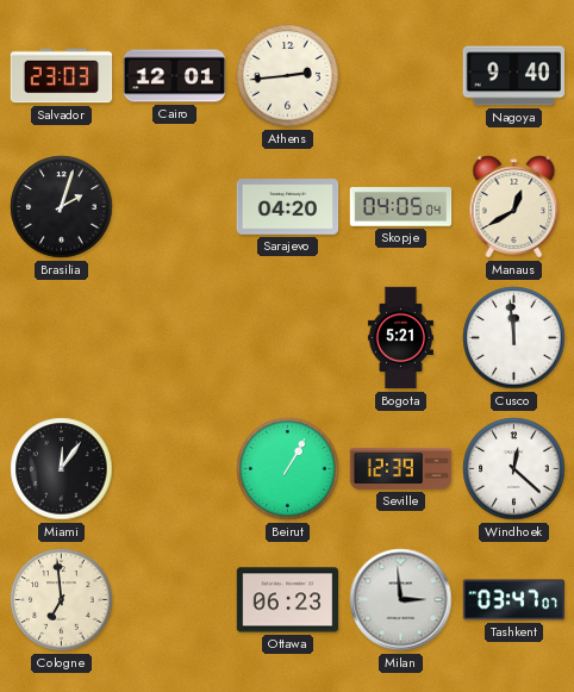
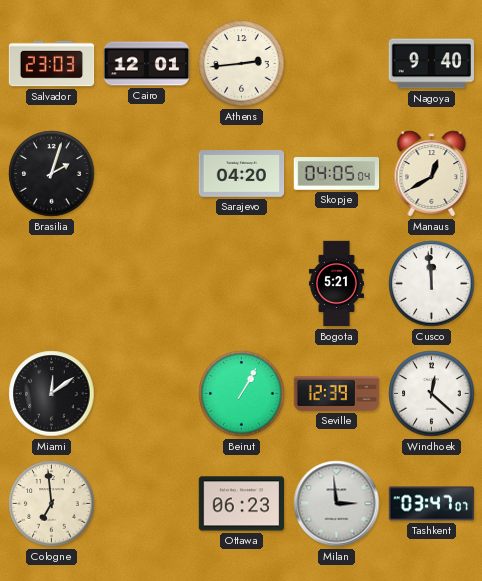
Miami: 12:06 -> 12:09 (52, 394)
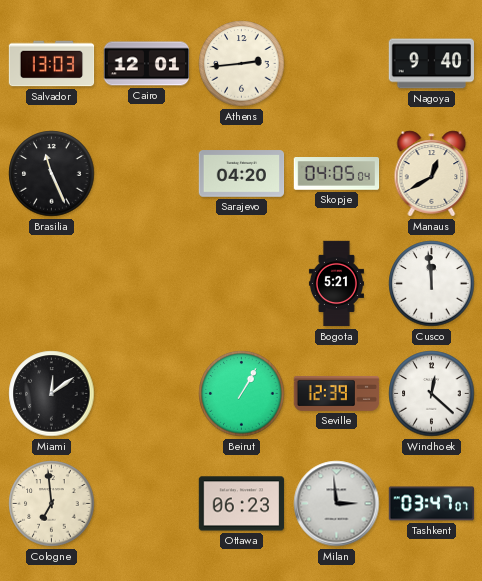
Salvador: 23:03 -> 13:03 (52, 64)
Brasilia: 2:03 -> 11:26 (52, 174)
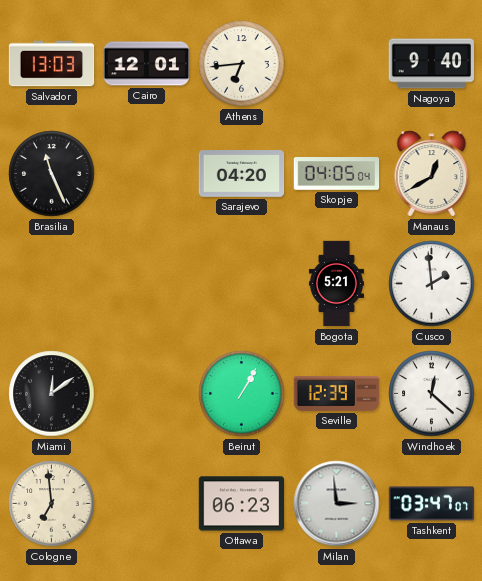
Athens: 2:44 -> 6:44 (242, 64)
Cusco: 11:59 -> 1:59 (432, 284)
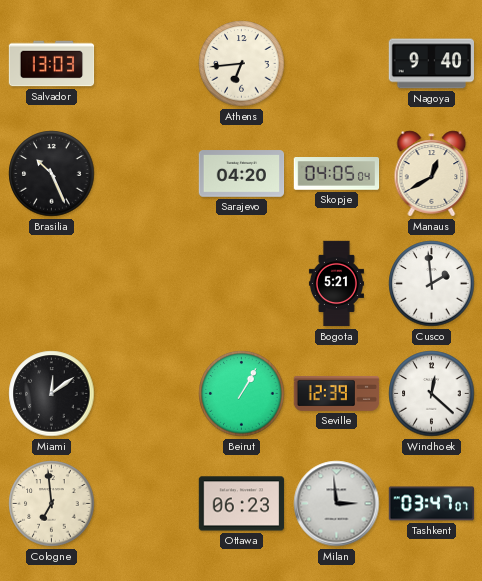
Cairo: 12:01 -> none (147, 64)
Brasilia: 11:26 -> 10:26 (52, 174)
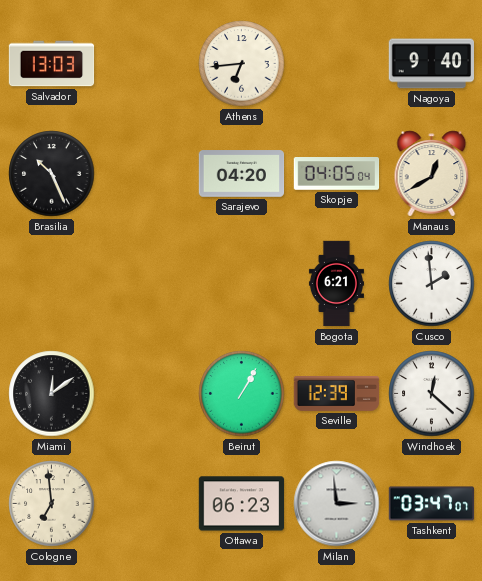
Bogota: 5:21 -> 6:21 (336, 284)
